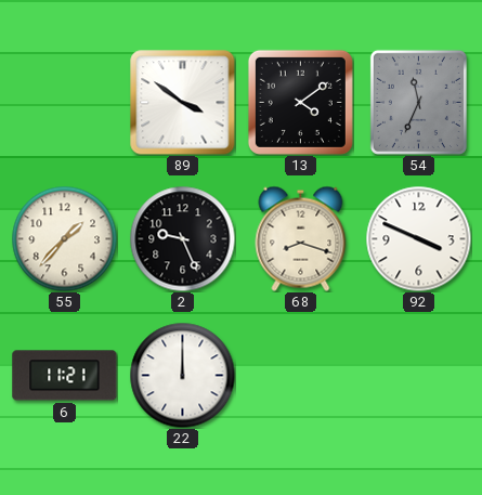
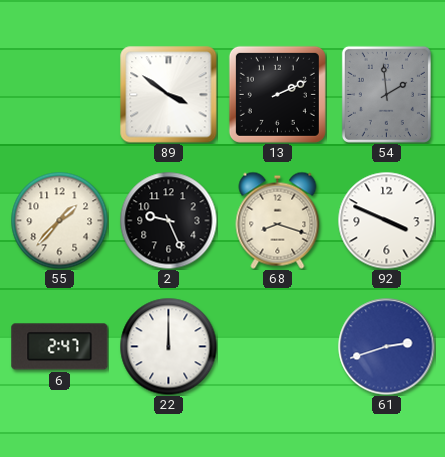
13: 4:09 -> 2:11 (277, 94)
54: 11:34 -> 1:59 (386, 94)
6: 11:21 -> 2:47 (60, 347)
61: none -> 2:42 (387, 347)
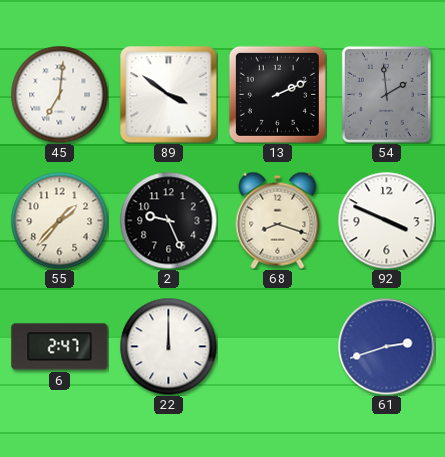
45: none -> 7:01 (59, 94)
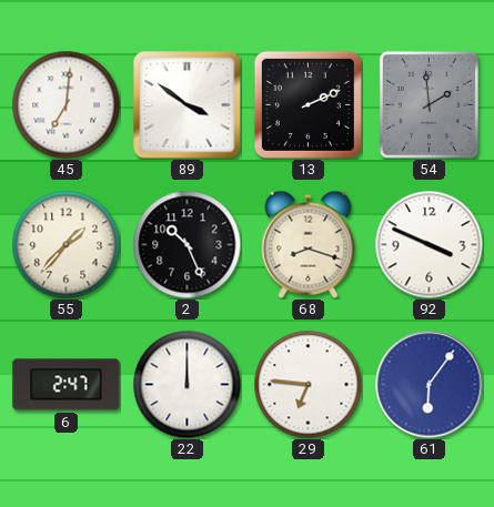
2: 9:26 -> 10:26 (186, 244)
29: none -> 6:46 (308, 384)
61: 2:42 -> 6:06 (430, 385)
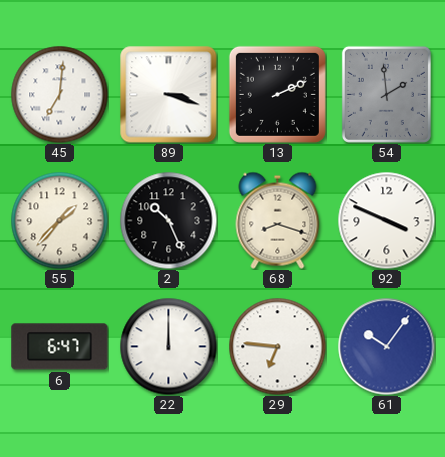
89: 3:51 -> 3:18 (169, 95)
6: 2:47 -> 6:47 (60, 347)
61: 6:06 -> 10:06 (387, 347)
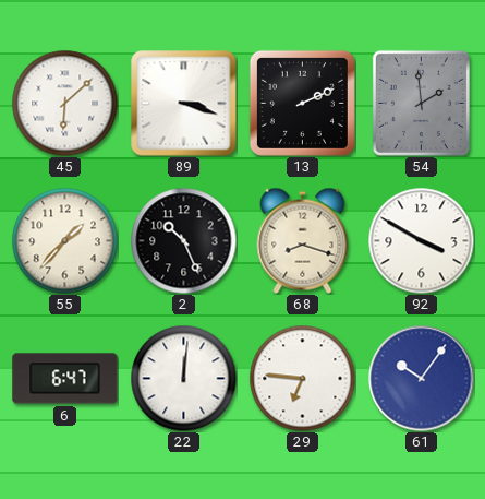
45: 7:01 -> 6:08 (64, 103)
92: 3:49 -> 3:50 (421, 240)
22: 12:00 -> 12:01 (183, 378)
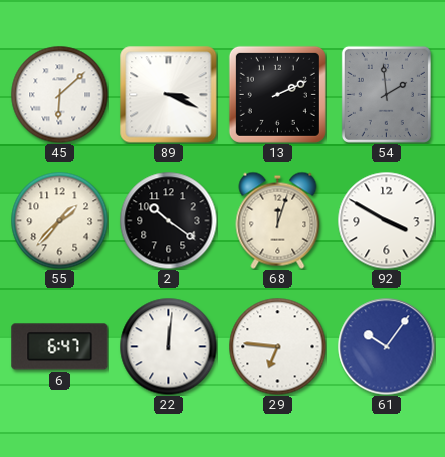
89: 3:18 -> 3:19 (169, 95)
2: 10:26 -> 10:21 (168, 220)
68: 8:18 -> 12:03 (278, 220)
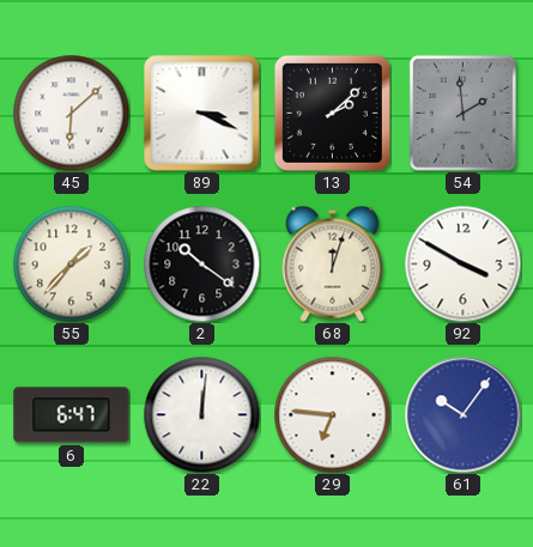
13: 2:11 -> 2:08 (332, 113)
